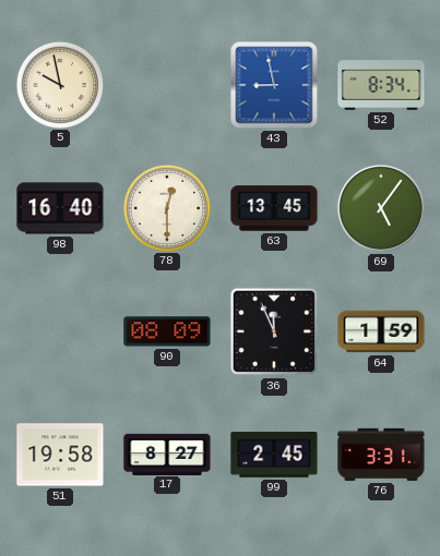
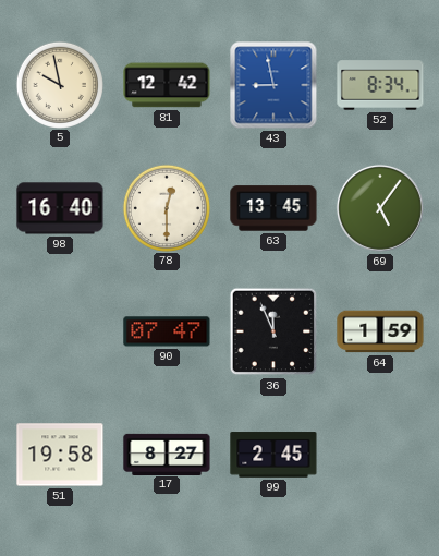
81: none -> 12:42 (167, 85)
90: 08:09 -> 07:47 (167, 331)
76: 3:31 -> none (381, 455)
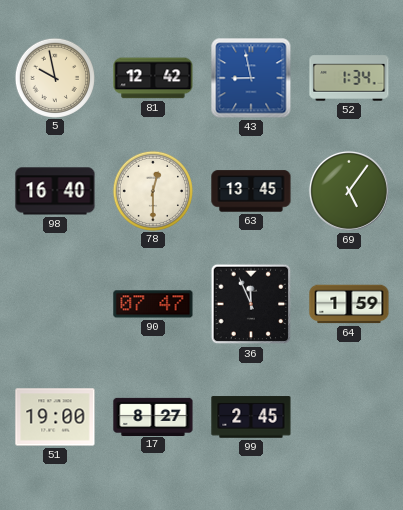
52: 8:34 -> 1:34 (349, 78)
51: 19:58 -> 19:00 (55, 417)
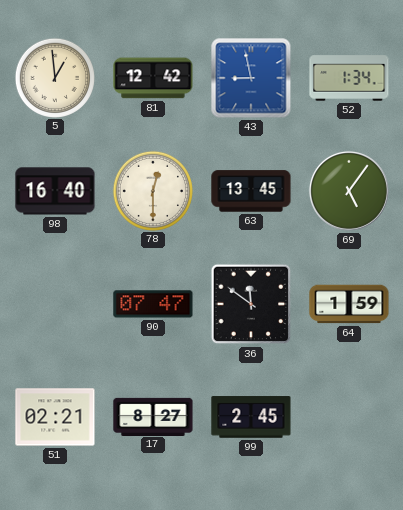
5: 9:58 -> 12:59 (54, 77)
36: 11:56 -> 11:51 (251, 304)
51: 19:00 -> 02:21 (55, 417)
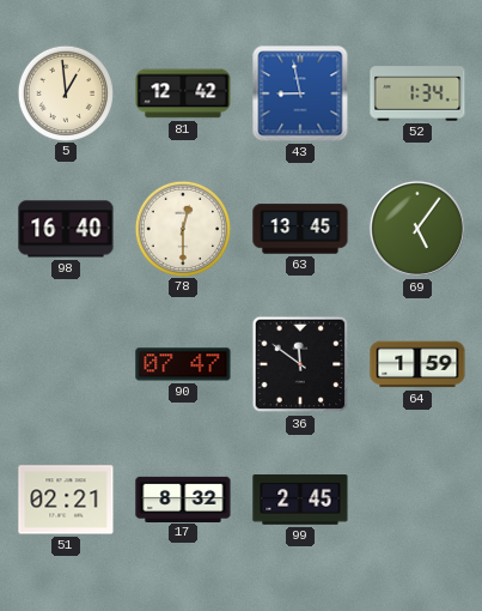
17: 8:27 -> 8:32 (183, 498)
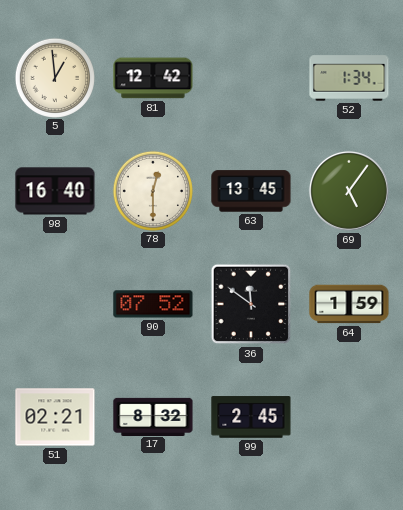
43: 8:58 -> none (300, 93)
90: 07:47 -> 07:52 (153, 304)
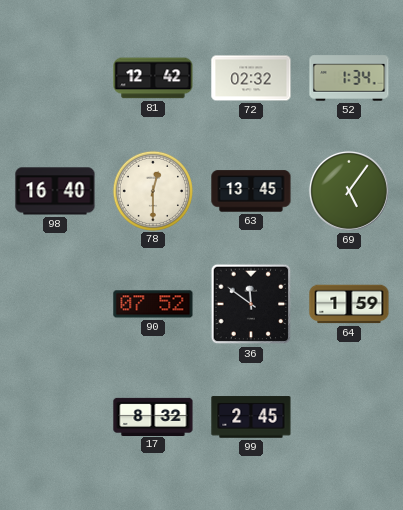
5: 12:59 -> none (54, 77)
72: none -> 02:32 (251, 78)
51: 02:21 -> none (55, 417)
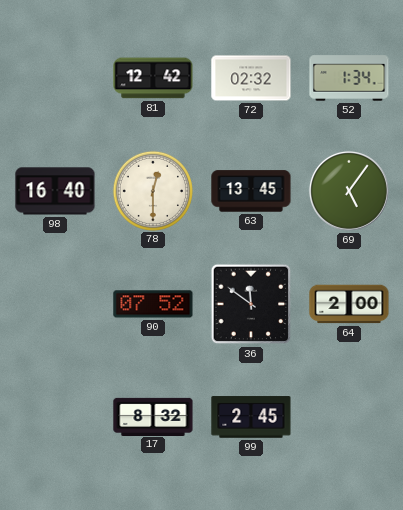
64: 1:59 -> 2:00 (349, 304)
